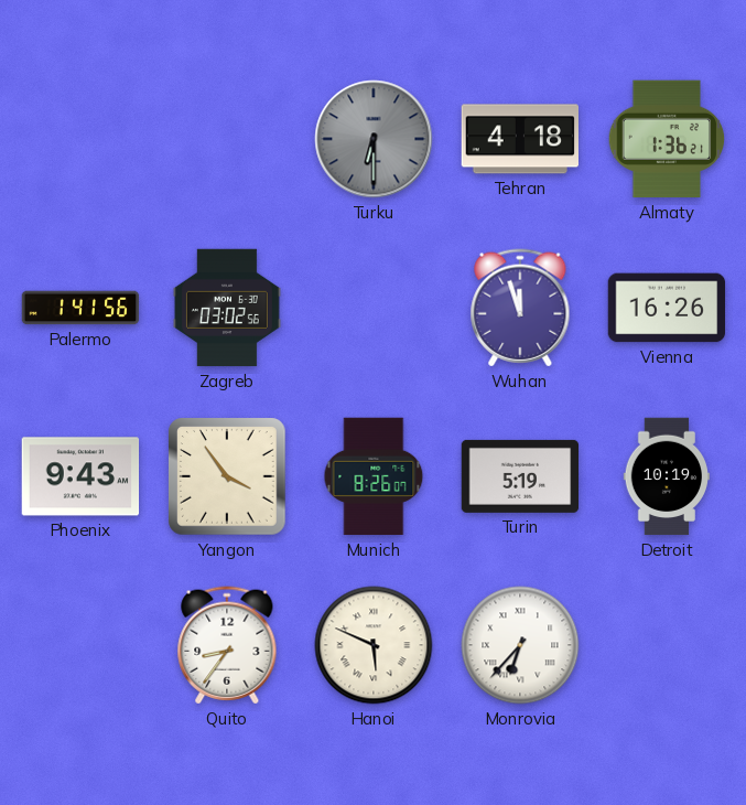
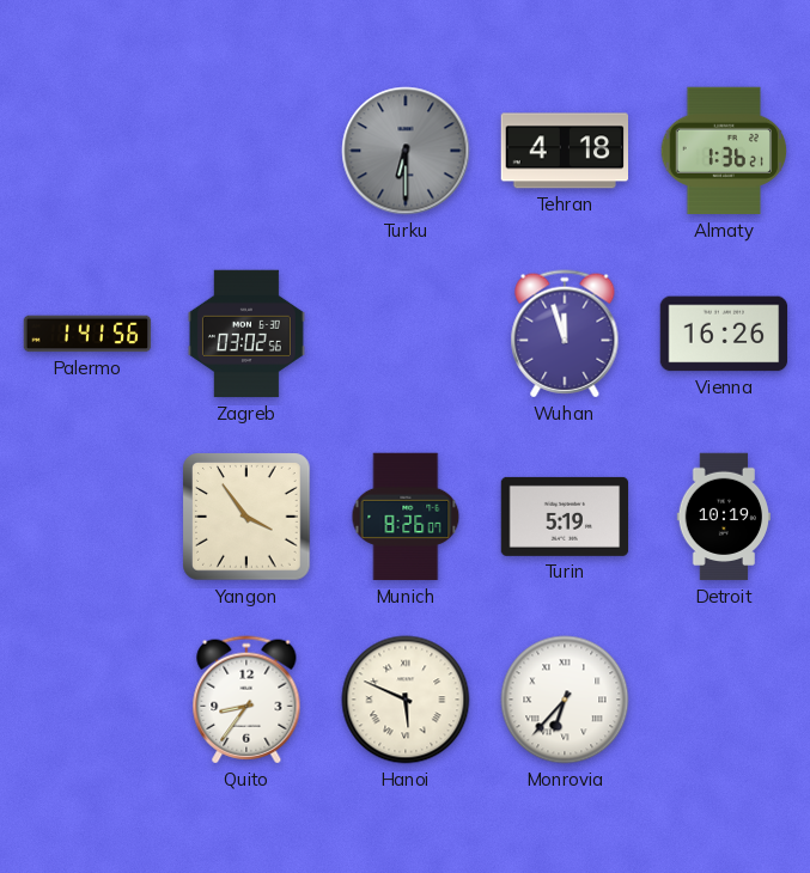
Phoenix: 9:43 -> none (80, 476)
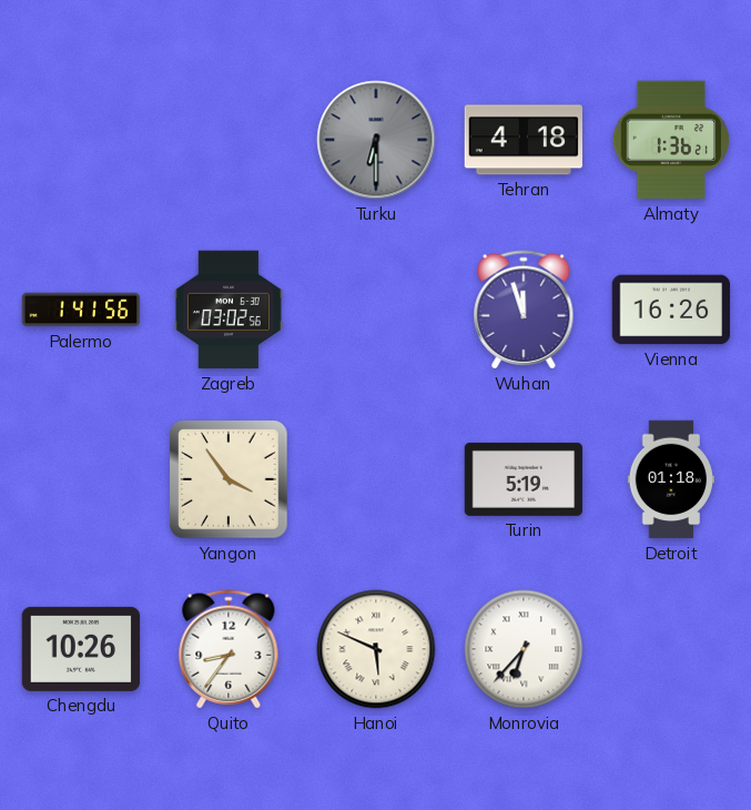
Munich: 8:26 -> none (406, 517)
Detroit: 10:19 -> 01:18 (671, 479)
Chengdu: none -> 10:26 (81, 649)
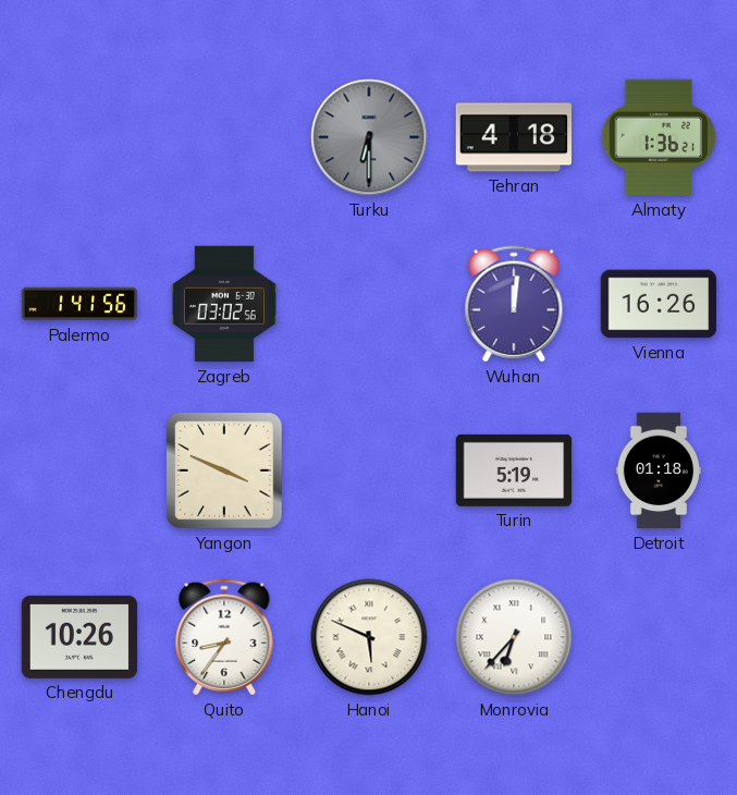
Wuhan: 11:57 -> 12:01 (514, 304)
Yangon: 3:54 -> 3:49 (224, 470)
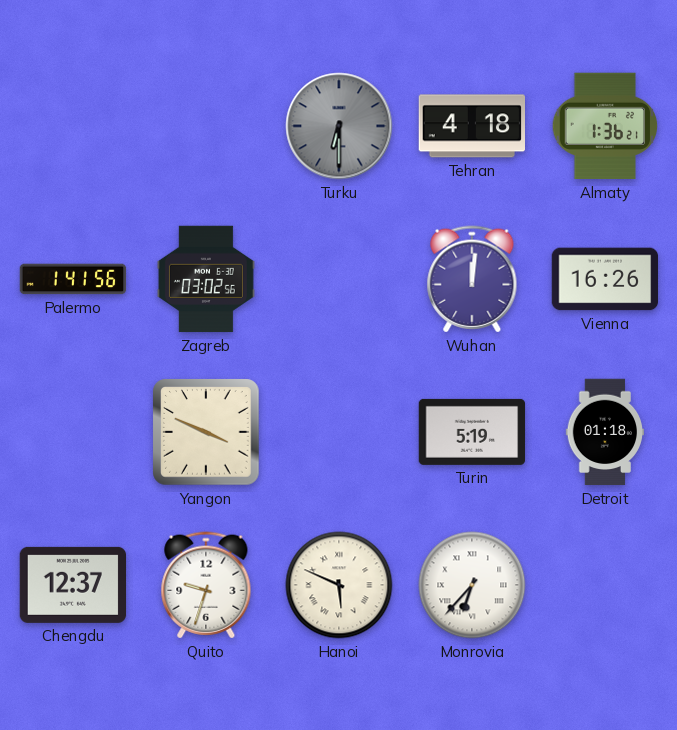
Chengdu: 10:26 -> 12:37 (73, 585)
Quito: 8:36 -> 9:33 (206, 585)
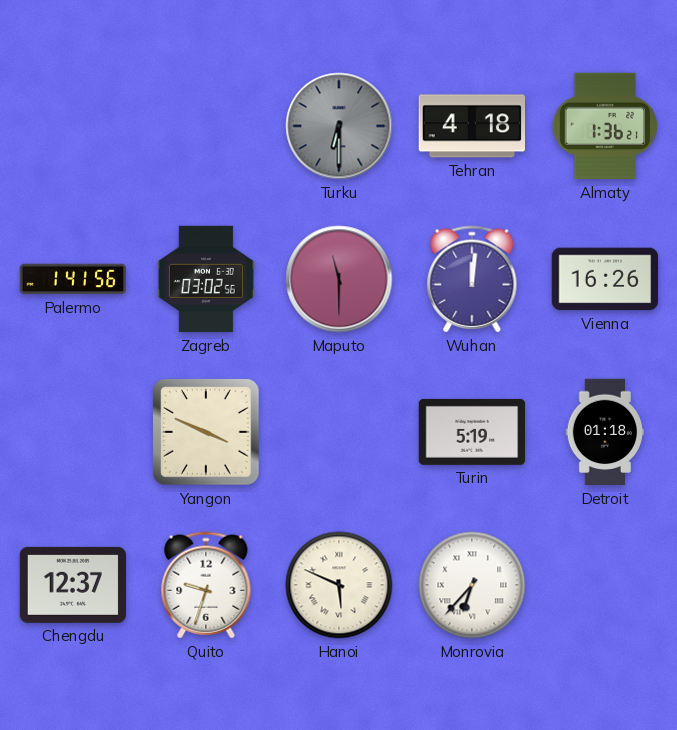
Maputo: none -> 11:30 (339, 279)
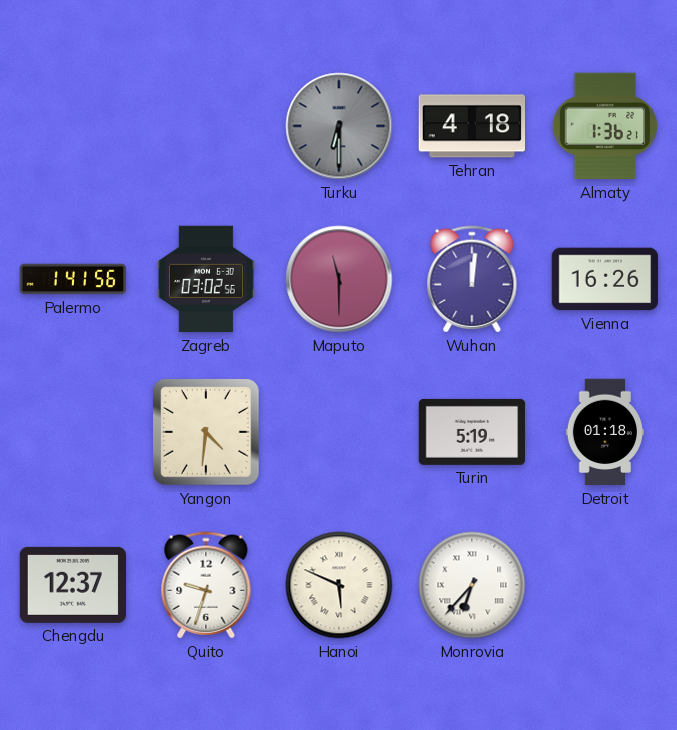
Yangon: 3:49 -> 4:31 (206, 432)
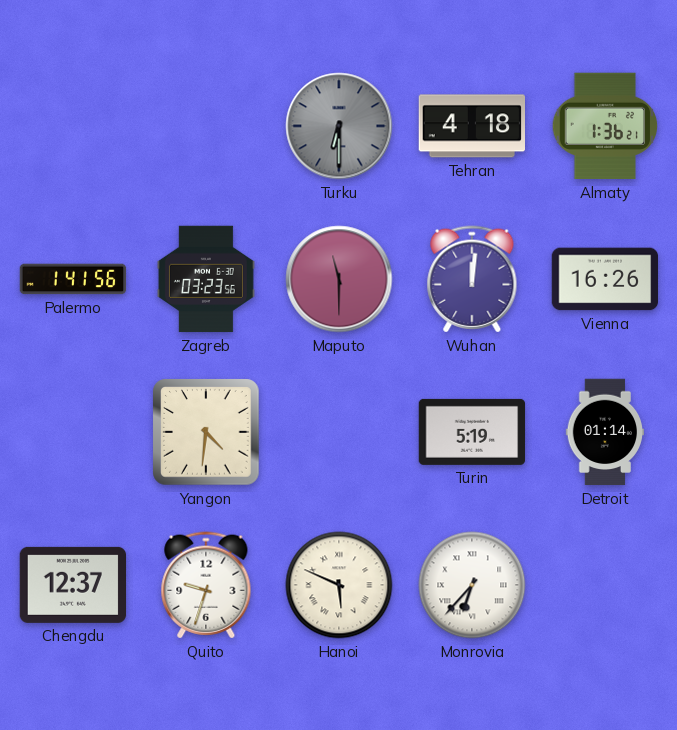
Zagreb: 03:02 -> 03:23 (206, 279)
Detroit: 01:18 -> 01:14 (605, 432)
